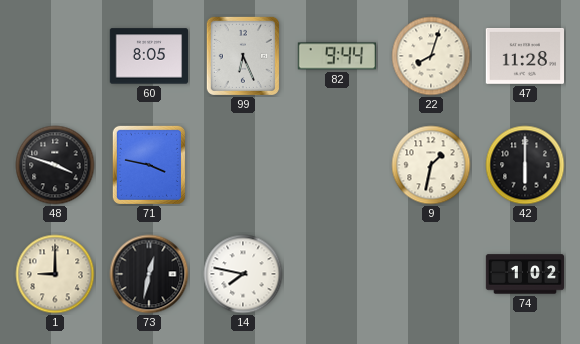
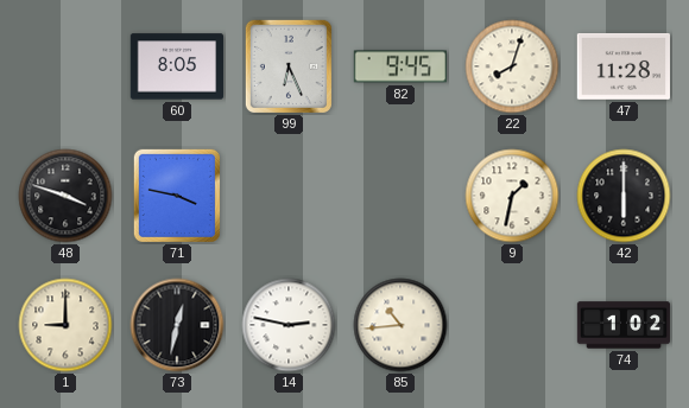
82: 9:44 -> 9:45 (399, 66)
14: 7:47 -> 2:47 (289, 325)
85: none -> 10:44 (400, 325)
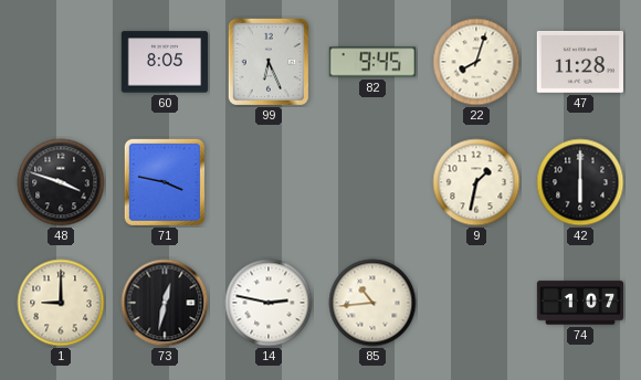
74: 1:02 -> 1:07 (580, 303)
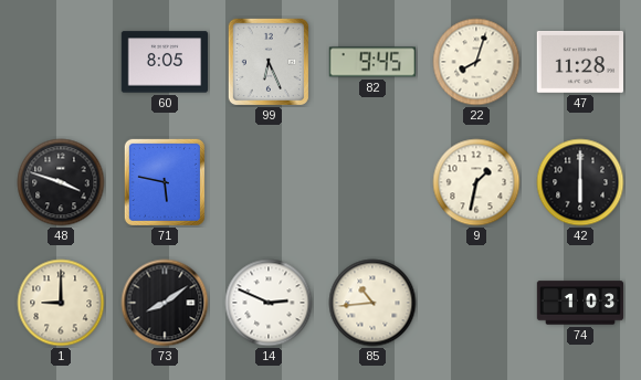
71: 3:47 -> 5:47 (165, 182)
73: 12:32 -> 8:09 (165, 303)
14: 2:47 -> 2:49 (269, 303)
74: 1:07 -> 1:03 (580, 303)
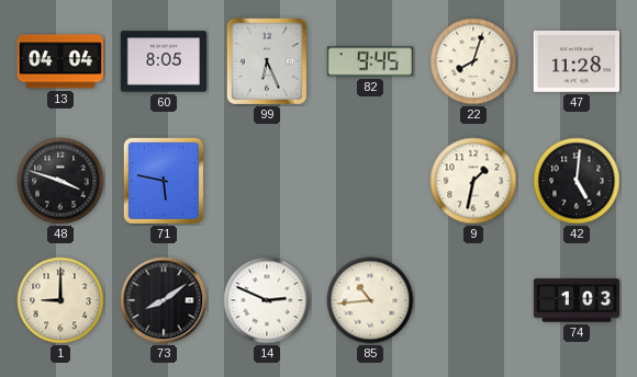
13: none -> 04:04 (59, 61)
42: 6:00 -> 5:01 (577, 181)
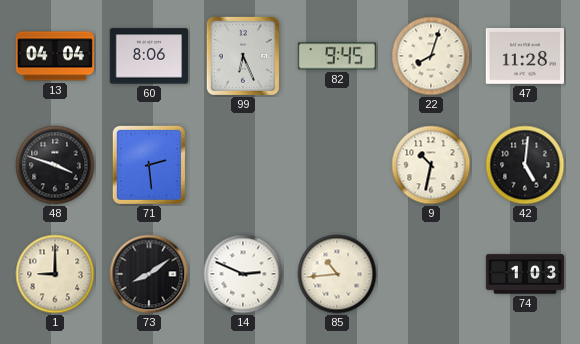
60: 8:05 -> 8:06 (149, 56)
71: 5:47 -> 2:29 (149, 165)
9: 1:32 -> 10:32 (431, 165)
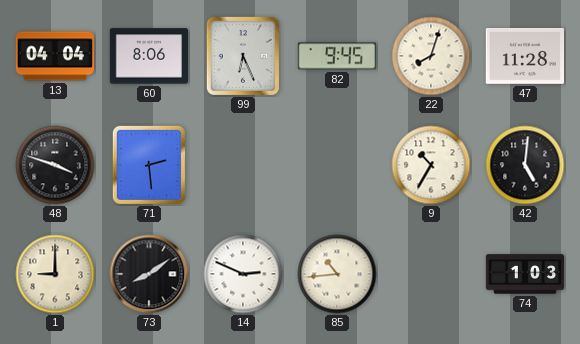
9: 10:32 -> 10:35 (431, 165)
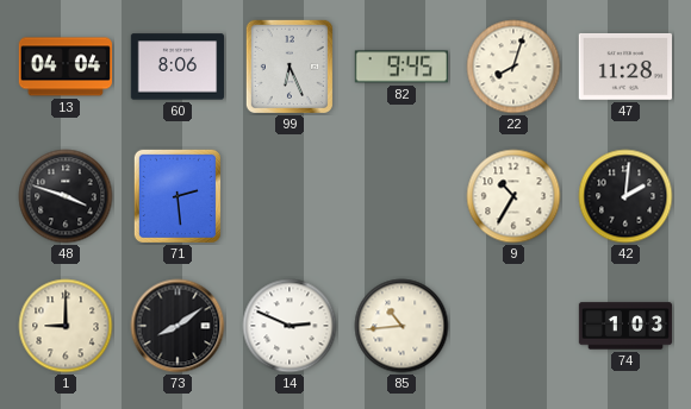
42: 5:01 -> 2:01 (625, 196)
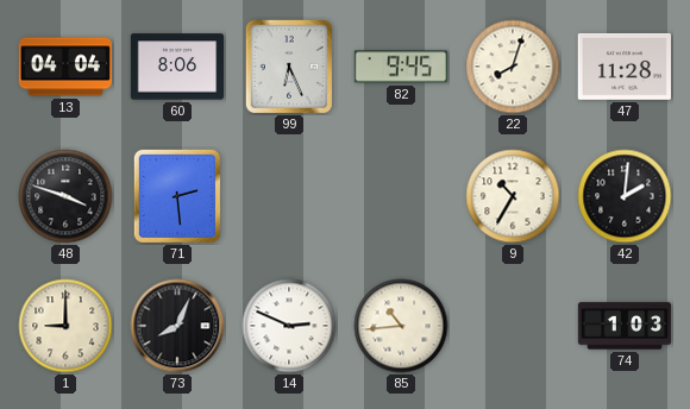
73: 8:09 -> 8:04 (177, 326)
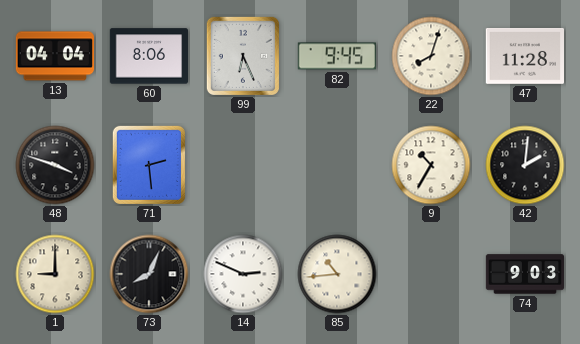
74: 1:03 -> 9:03 (525, 274)
